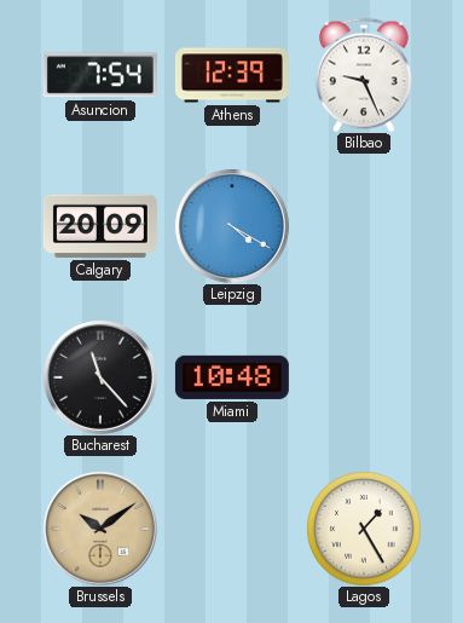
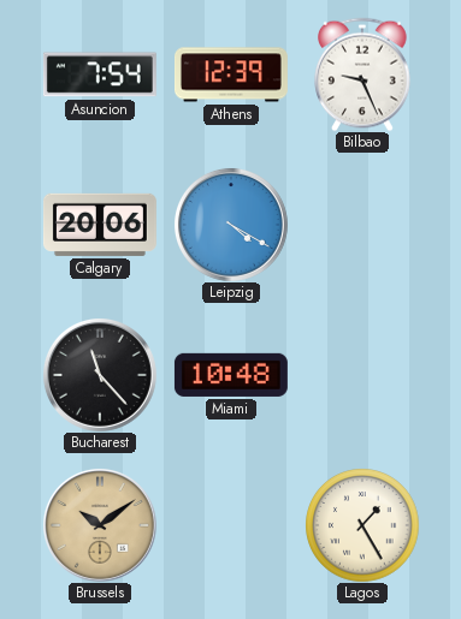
Calgary: 20:09 -> 20:06 (100, 225)
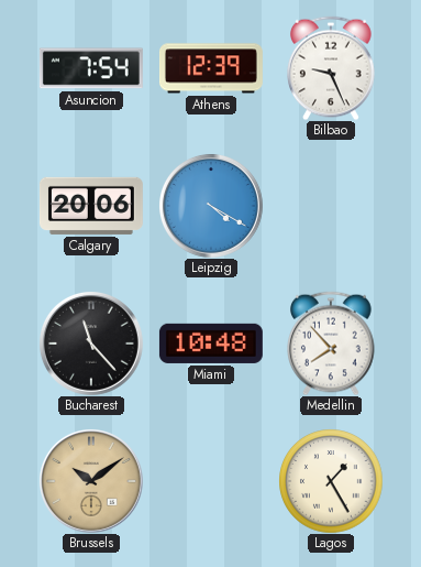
Medellin: none -> 7:53 (331, 344)
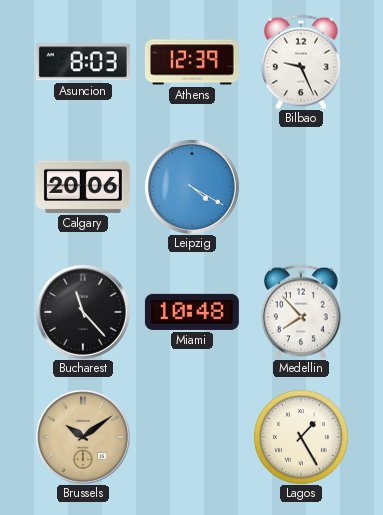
Asuncion: 7:54 -> 8:03 (83, 62)
